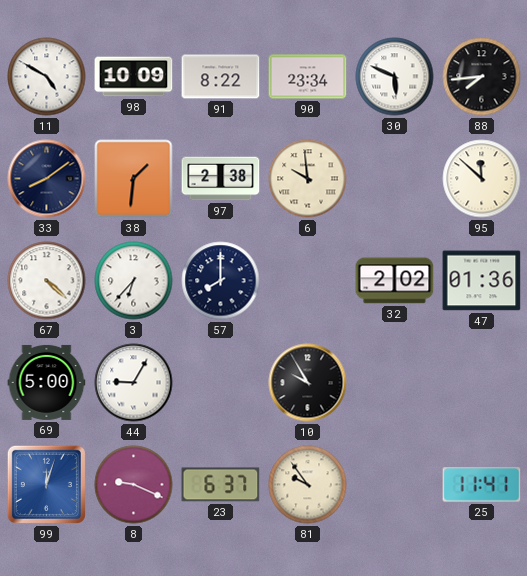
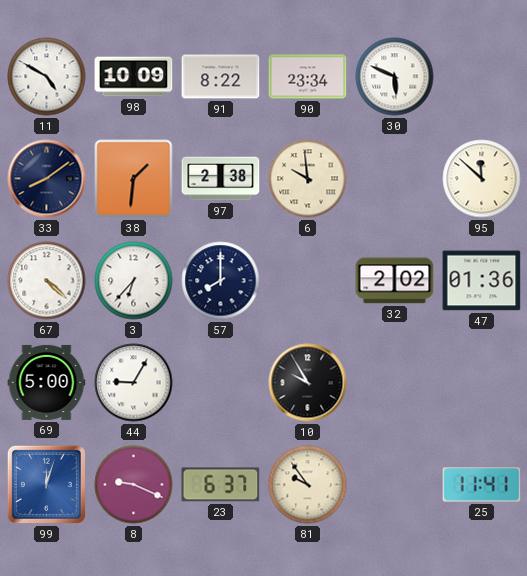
88: 7:44 -> none (482, 77)
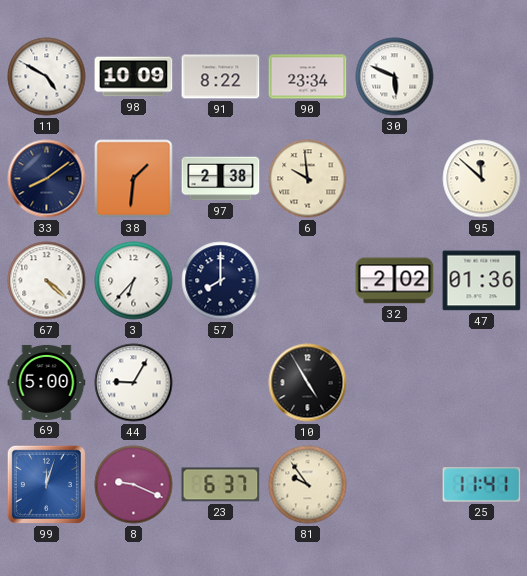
10: 9:55 -> 4:55 (308, 383)
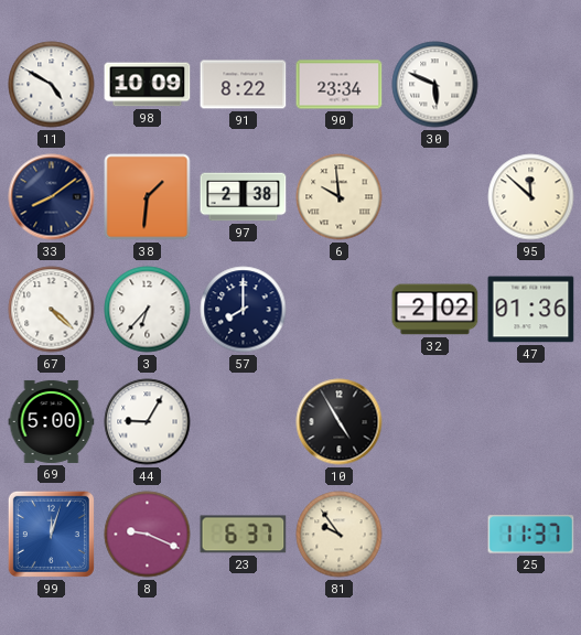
25: 11:41 -> 11:37 (531, 535)
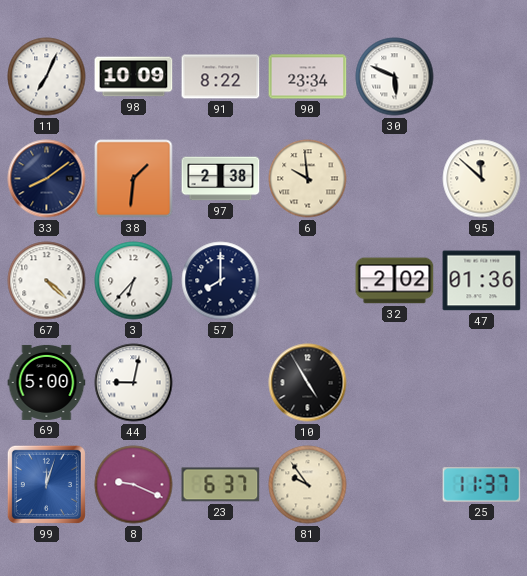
11: 4:50 -> 7:04 (47, 77)
44: 9:05 -> 9:02 (134, 383)
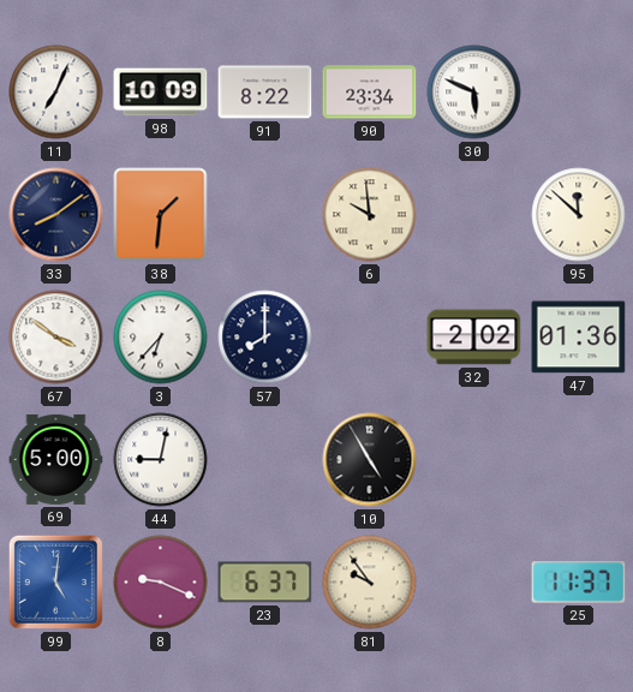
97: 2:38 -> none (221, 179)
67: 4:22 -> 3:51 (56, 338)
99: 12:03 -> 5:01 (55, 581)
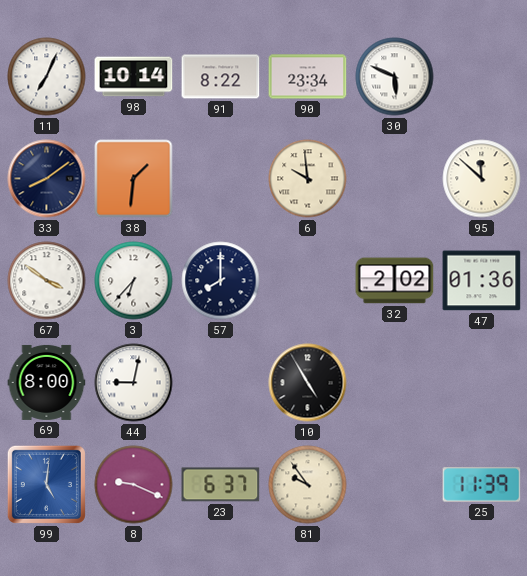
98: 10:09 -> 10:14 (134, 77)
69: 5:00 -> 8:00 (47, 382)
25: 11:37 -> 11:39 (482, 485)
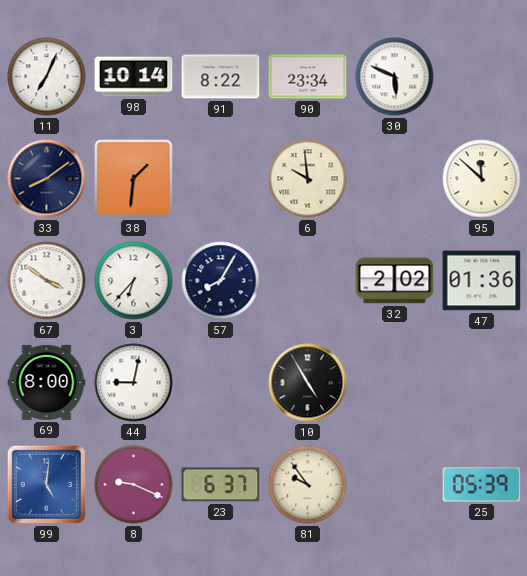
57: 8:00 -> 8:05 (221, 281)
25: 11:39 -> 05:39 (482, 485)
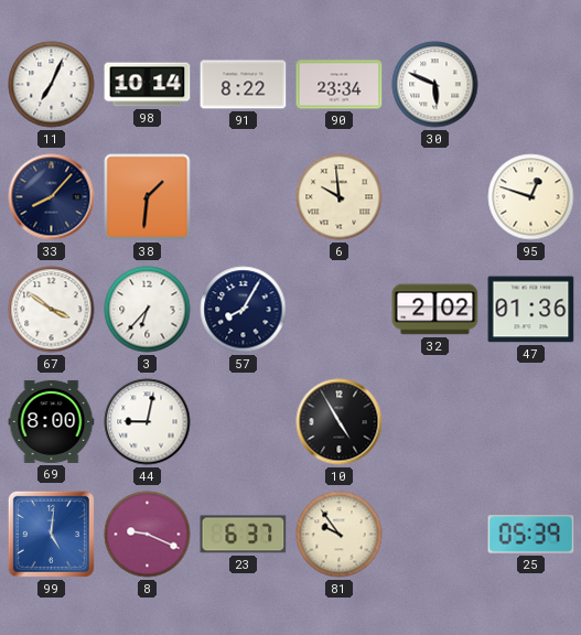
33: 8:09 -> 8:07 (52, 197)
95: 11:52 -> 12:48 (531, 197)
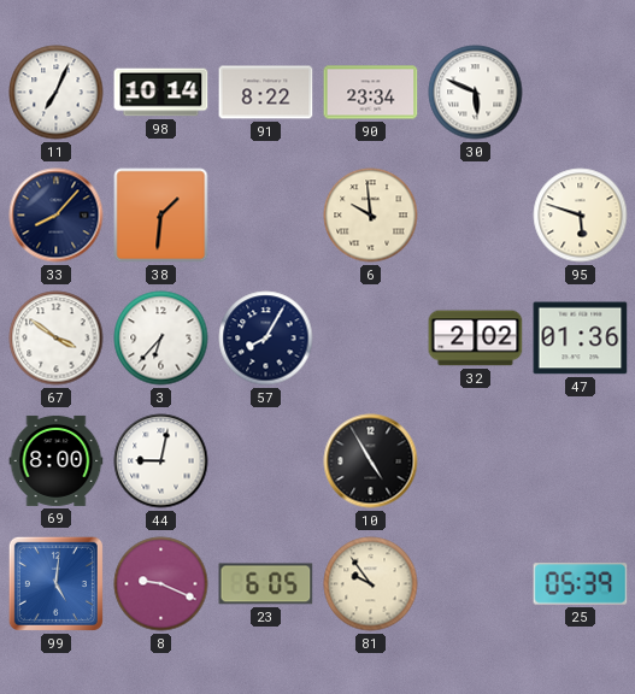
95: 12:48 -> 5:48 (581, 216)
23: 6:37 -> 6:05 (266, 584)
